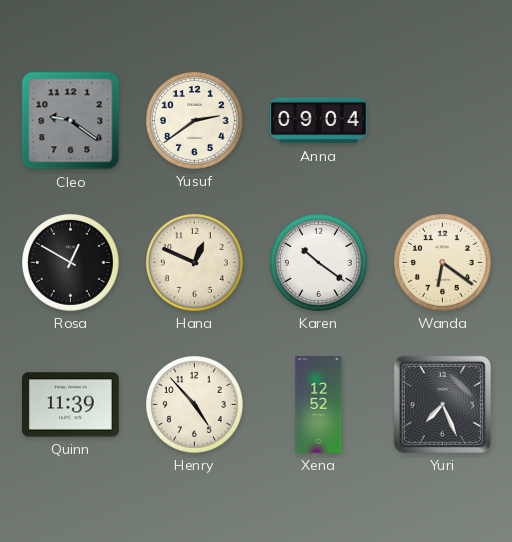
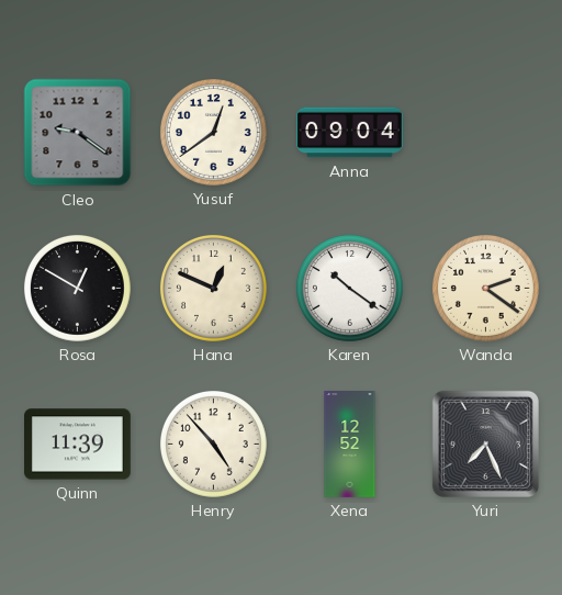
Yusuf: 2:39 -> 12:39 (213, 132)
Wanda: 6:21 -> 2:21 (485, 288)
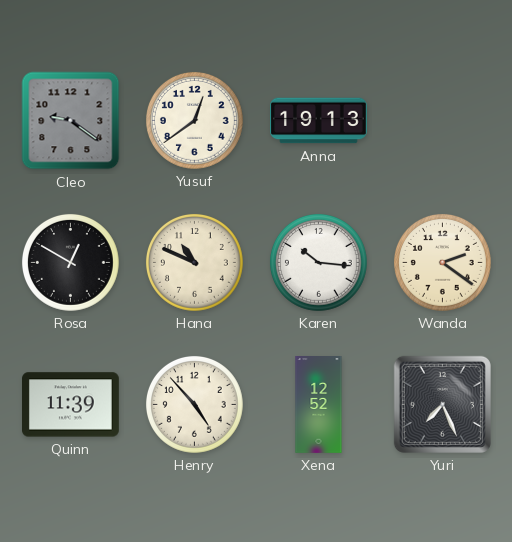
Anna: 09:04 -> 19:13 (319, 121)
Hana: 12:49 -> 10:49 (194, 262)
Karen: 10:21 -> 10:16 (318, 262)
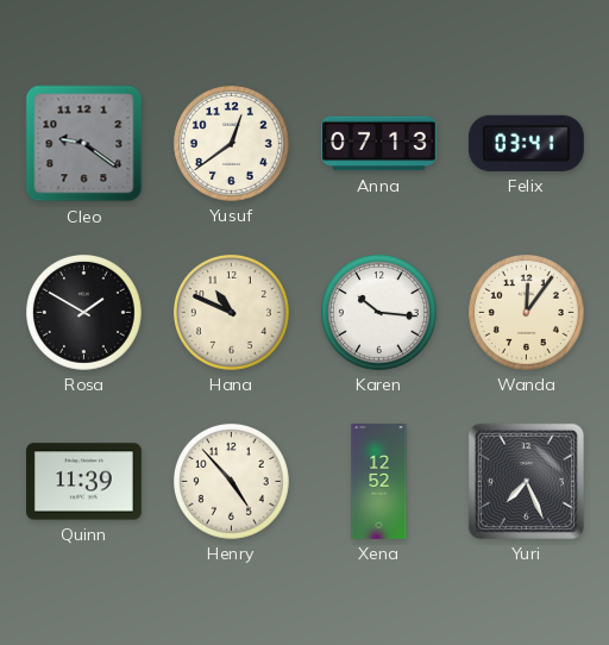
Anna: 19:13 -> 07:13 (379, 144)
Felix: none -> 03:41 (526, 143)
Rosa: 12:50 -> 1:50 (83, 312)
Wanda: 2:21 -> 12:06 (526, 312)
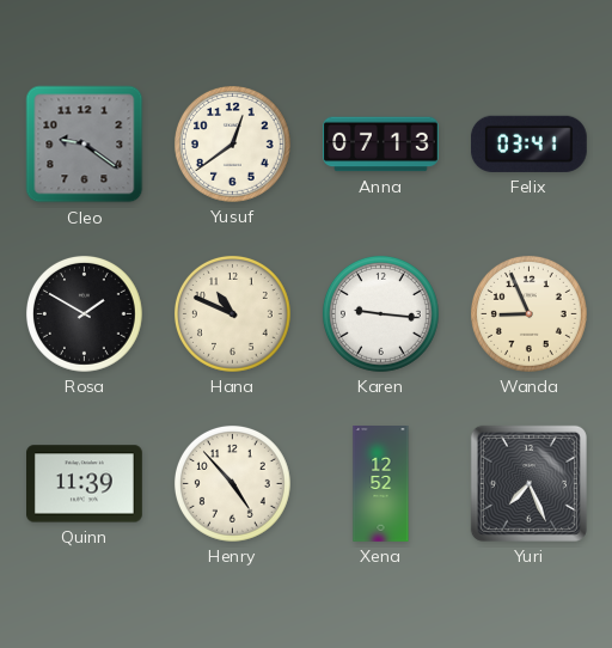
Karen: 10:16 -> 9:16 (380, 313)
Wanda: 12:06 -> 8:56 (528, 313)
